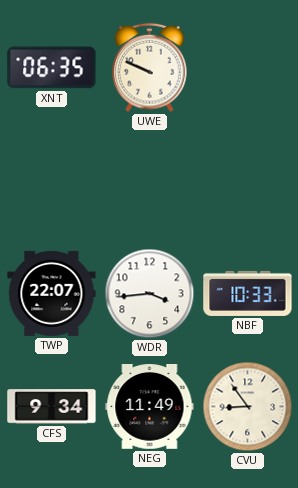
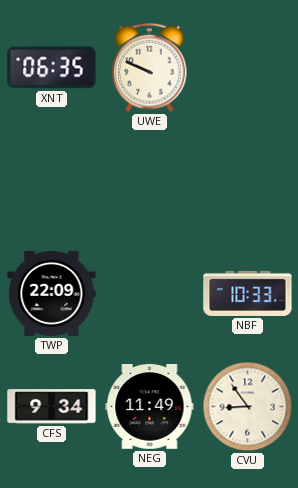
TWP: 22:07 -> 22:09 (52, 293)
WDR: 3:44 -> none (150, 294)
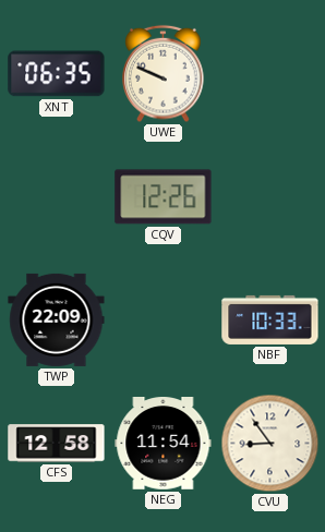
CQV: none -> 12:26 (164, 197)
CFS: 9:34 -> 12:58 (57, 444)
NEG: 11:49 -> 11:54 (164, 444)
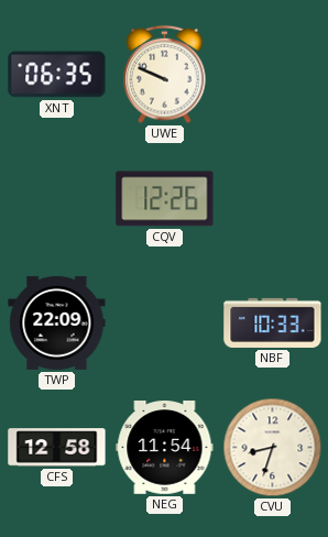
CVU: 8:54 -> 8:33 (273, 448)
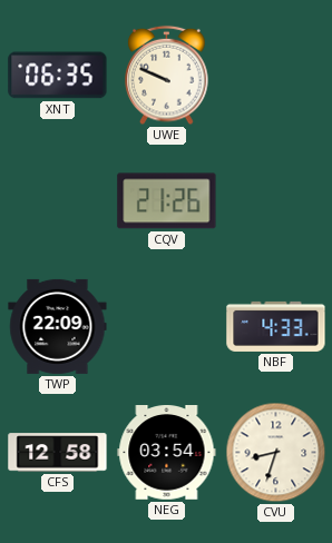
CQV: 12:26 -> 21:26 (167, 201)
NBF: 10:33 -> 4:33 (276, 326)
NEG: 11:54 -> 03:54 (167, 453)
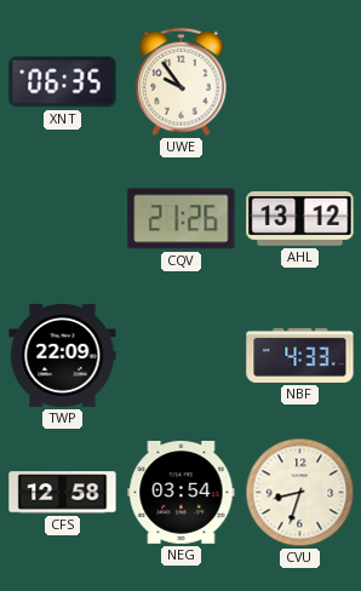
UWE: 9:49 -> 9:54 (182, 82)
AHL: none -> 13:12 (300, 218)
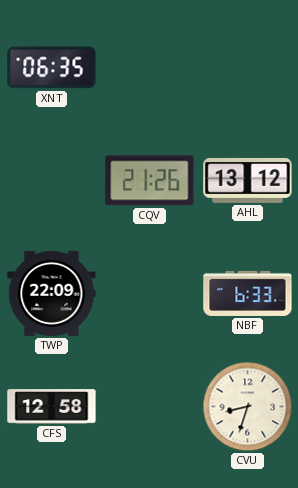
UWE: 9:54 -> none (182, 82)
NBF: 4:33 -> 6:33 (248, 293)
NEG: 03:54 -> none (182, 493)
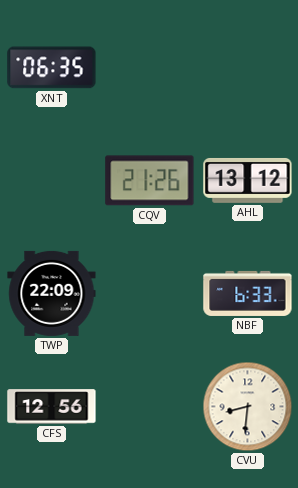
CFS: 12:58 -> 12:56 (52, 407)
CVU: 8:33 -> 8:31 (248, 407)
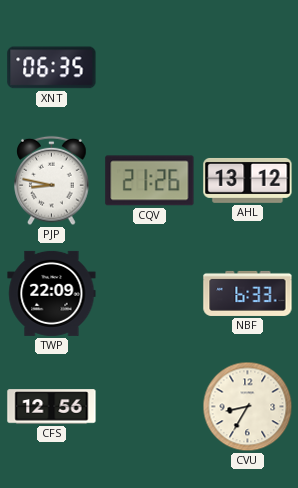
PJP: none -> 8:47 (52, 181)
CVU: 8:31 -> 8:35 (248, 407)
